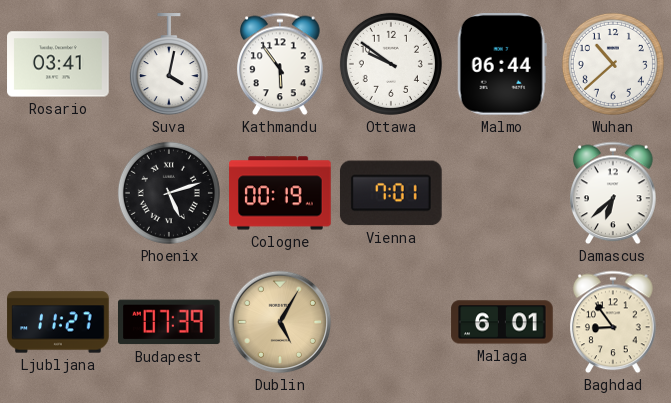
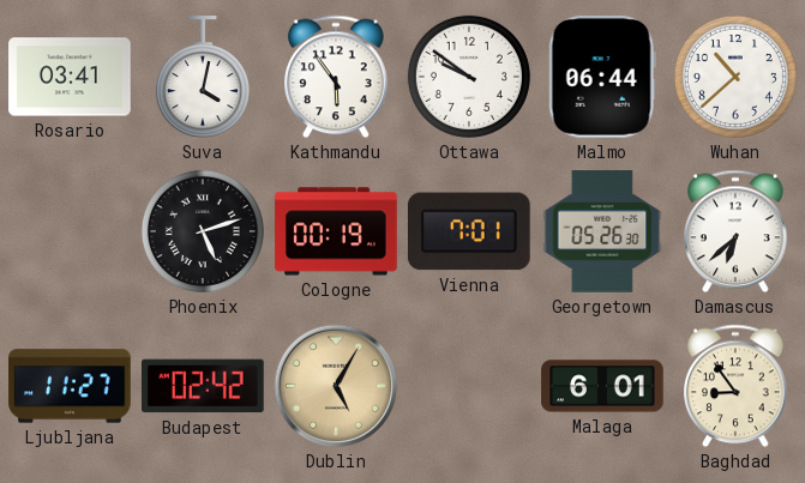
Georgetown: none -> 05:26 (602, 231)
Budapest: 07:39 -> 02:42 (204, 386)
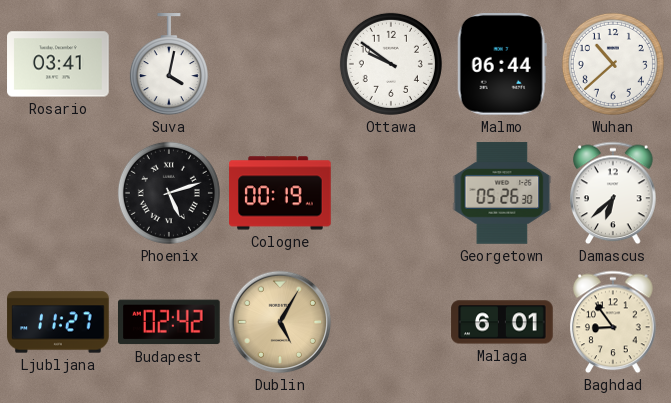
Kathmandu: 5:54 -> none (336, 77)
Vienna: 7:01 -> none (469, 231)
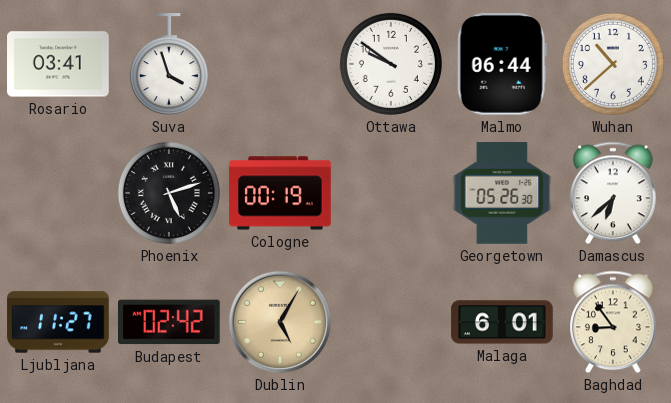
Suva: 4:02 -> 3:57 (169, 65)
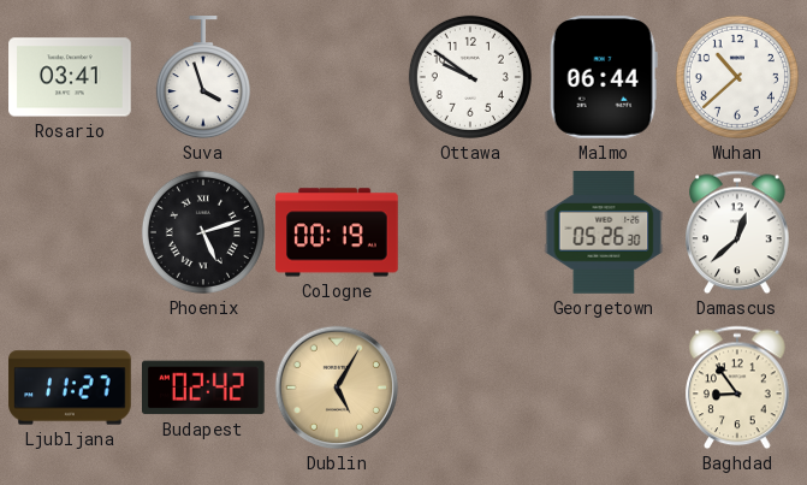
Damascus: 6:38 -> 12:38 (737, 232)
Malaga: 6:01 -> none (502, 322)
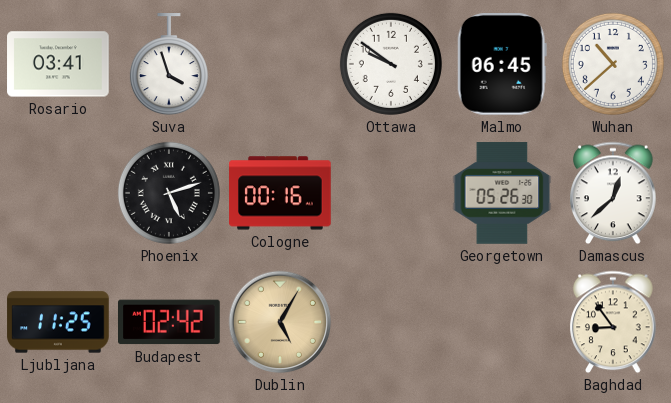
Malmo: 06:44 -> 06:45 (502, 65)
Cologne: 00:19 -> 00:16 (280, 193)
Ljubljana: 11:27 -> 11:25 (58, 322)
